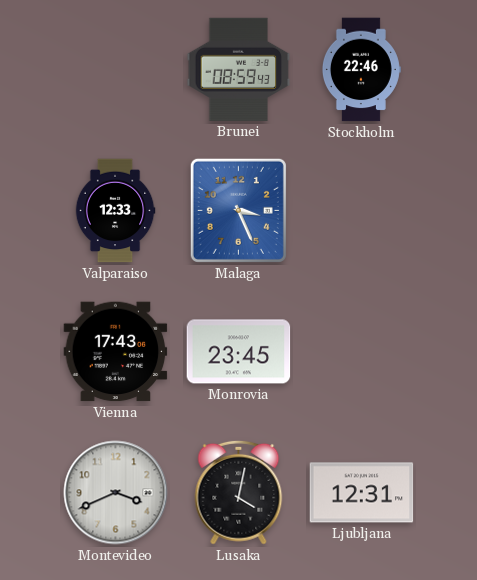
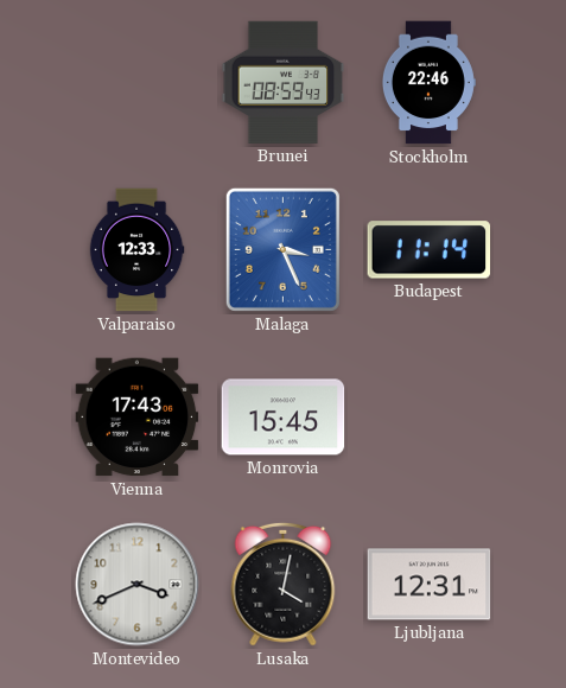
Budapest: none -> 11:14 (430, 250)
Monrovia: 23:45 -> 15:45 (284, 418)
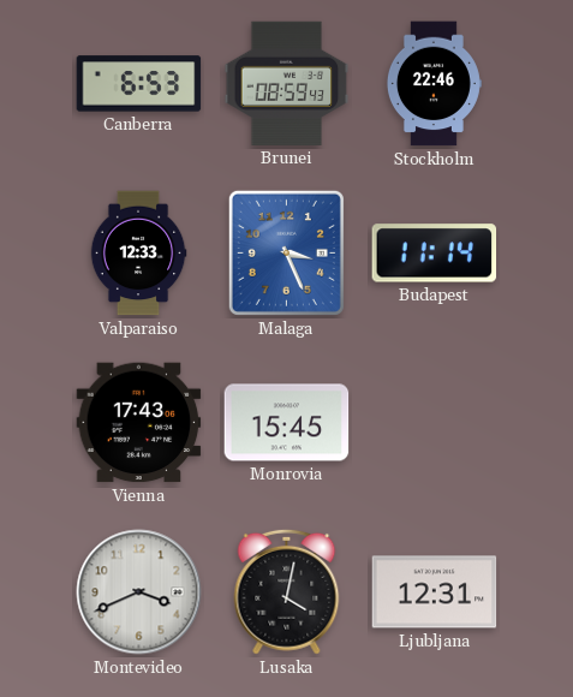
Canberra: none -> 6:53 (139, 84)
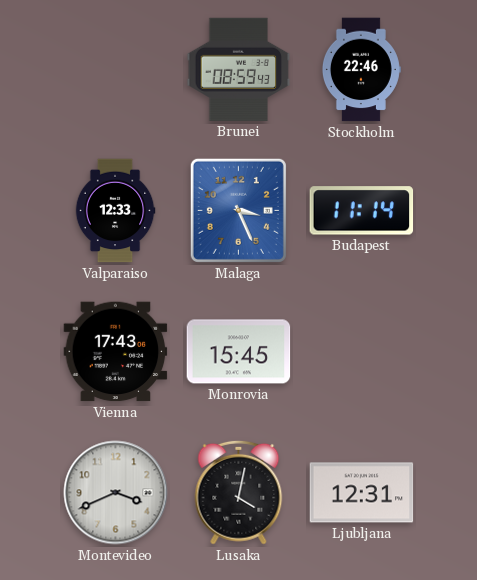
Canberra: 6:53 -> none (139, 84)
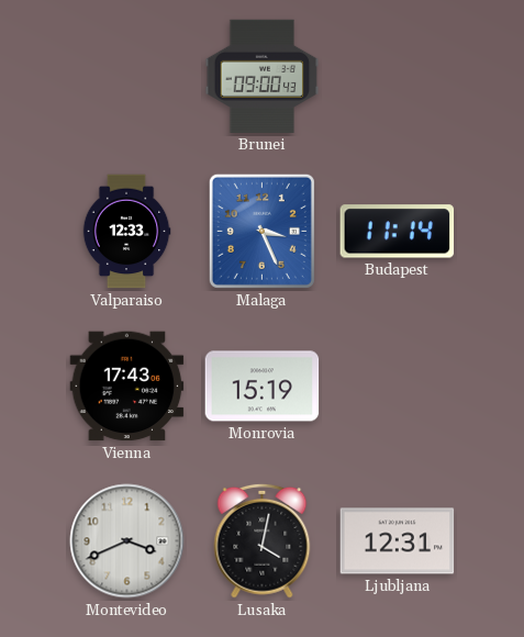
Brunei: 08:59 -> 09:00 (263, 76)
Stockholm: 22:46 -> none (361, 70)
Monrovia: 15:45 -> 15:19 (263, 387)
